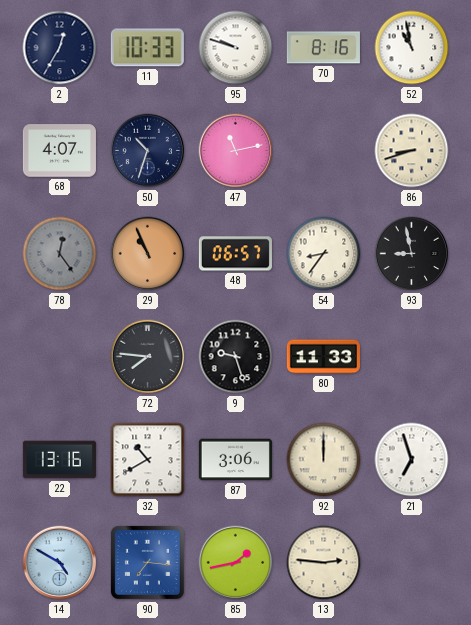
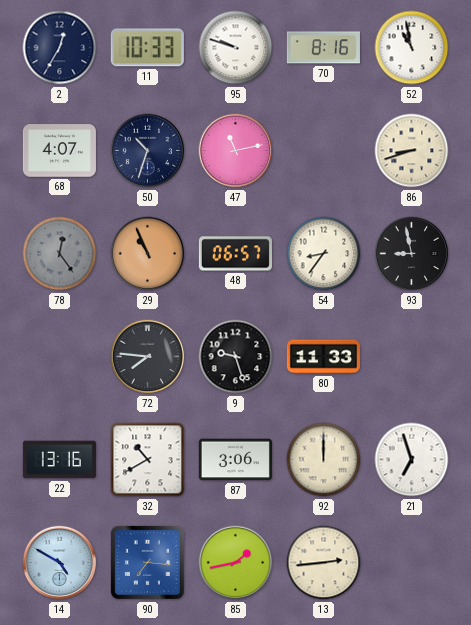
13: 2:46 -> 2:44 (324, 563)
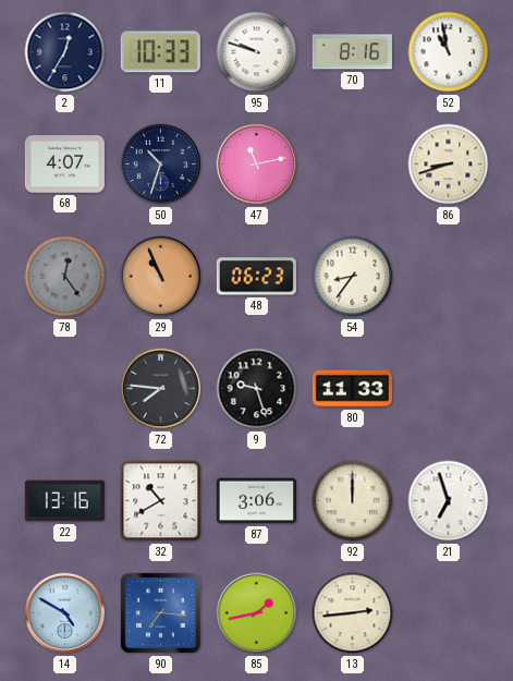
48: 06:57 -> 06:23 (256, 277)
93: 8:58 -> none (412, 254)
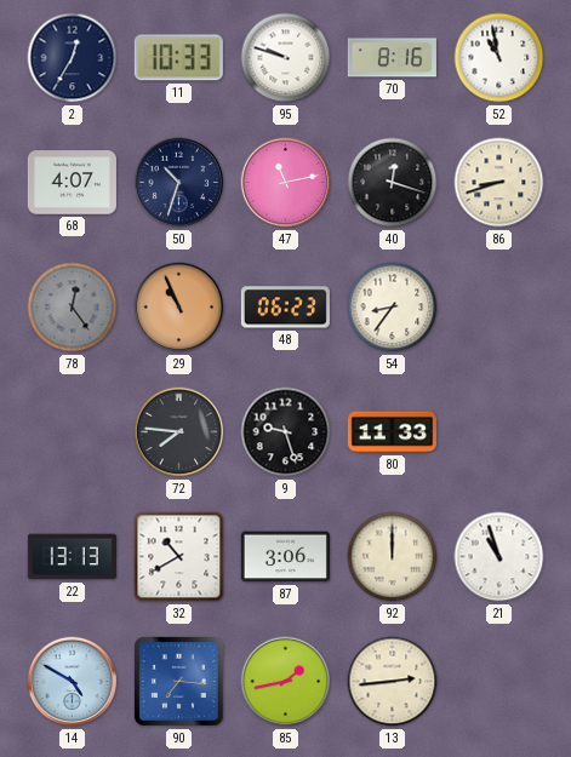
40: none -> 12:18 (393, 183)
22: 13:16 -> 13:13 (72, 557)
21: 6:57 -> 10:57 (499, 557)
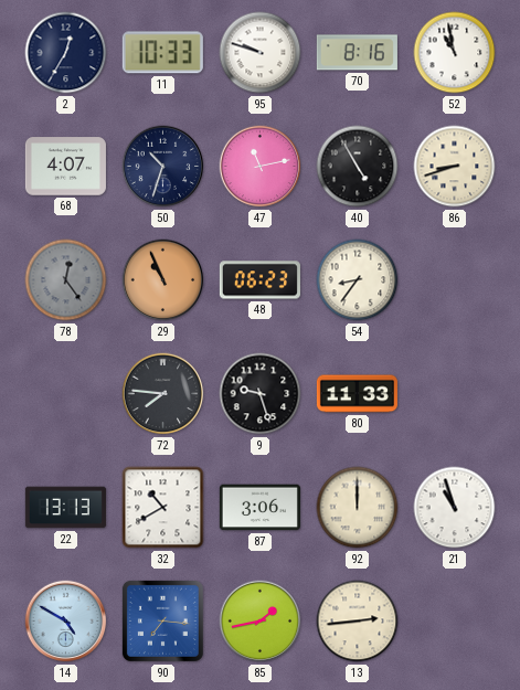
40: 12:18 -> 4:55 (358, 167)
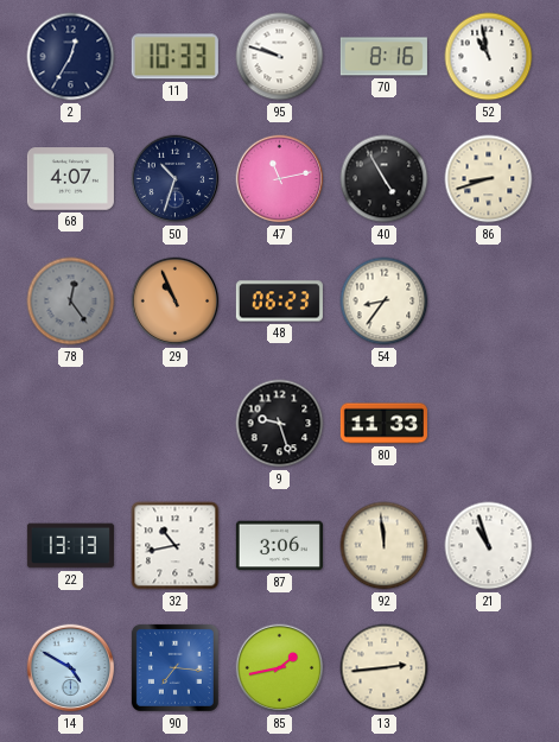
72: 7:46 -> none (163, 394)
32: 10:40 -> 10:43 (176, 546)
92: 12:00 -> 11:59 (385, 546)
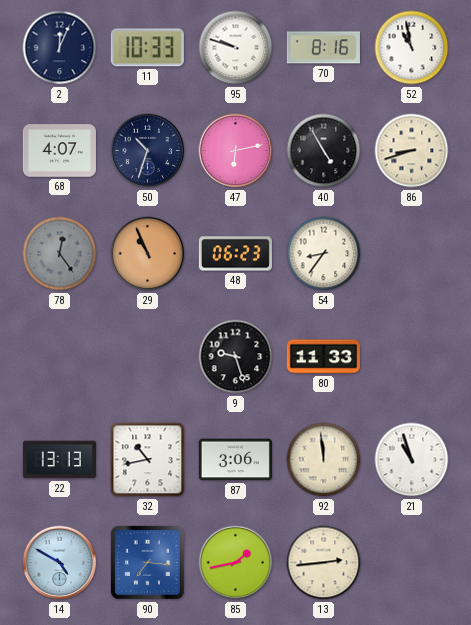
2: 12:35 -> 12:04 (60, 48)
47: 11:13 -> 6:13 (236, 151)
